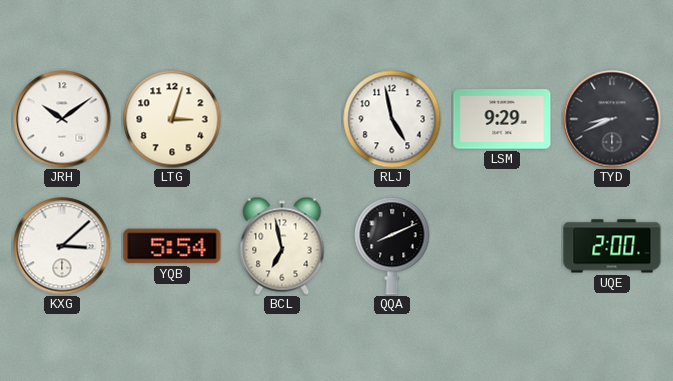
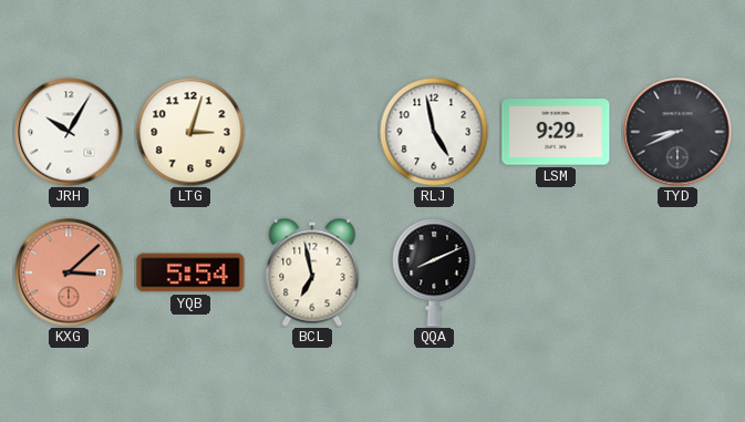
JRH: 10:09 -> 10:05 (69, 132)
KXG dial: white -> salmon (69, 272)
UQE: 2:00 -> none (612, 246)
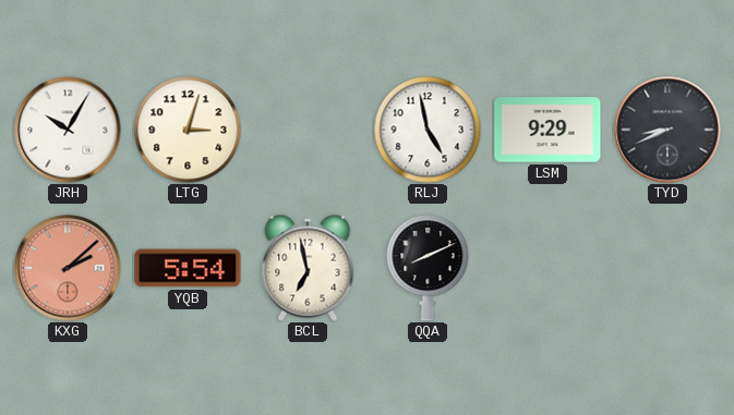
KXG: 3:08 -> 2:08 (68, 268)
